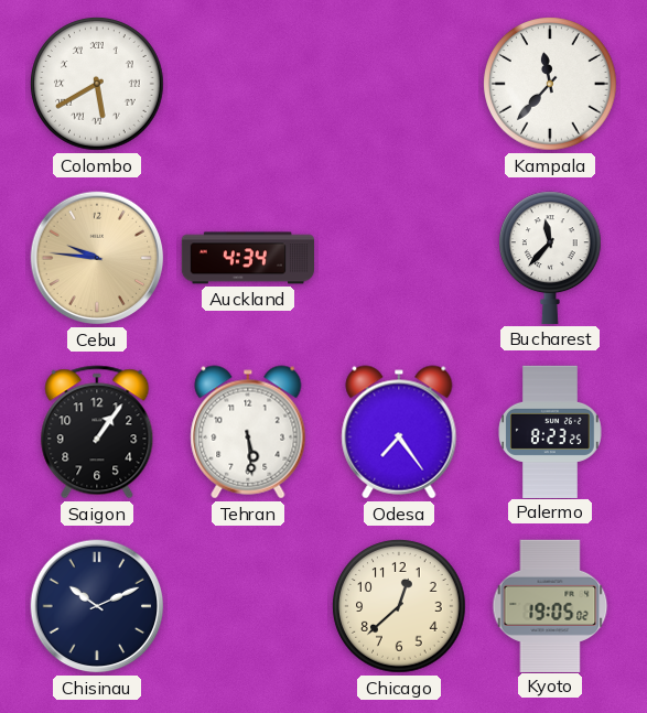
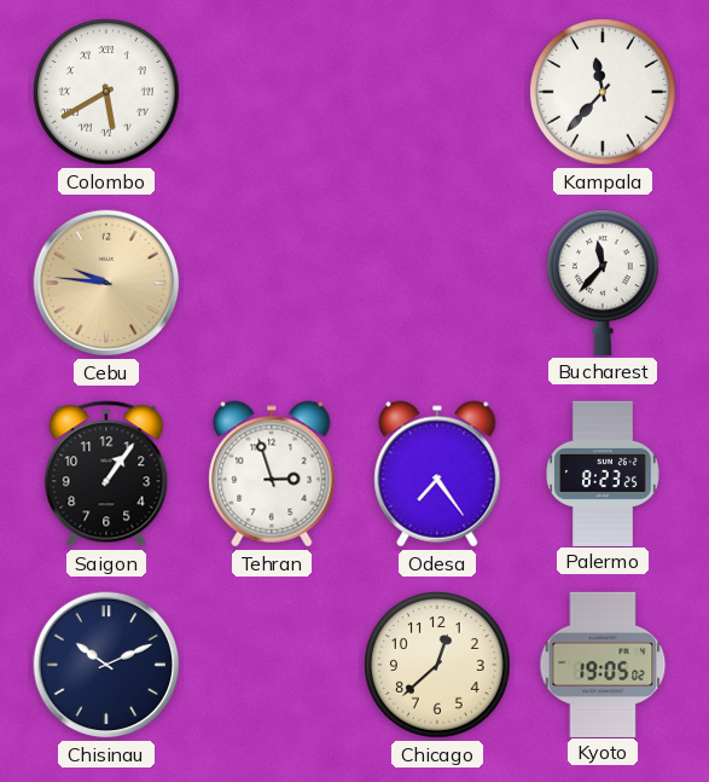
Auckland: 4:34 -> none (247, 258)
Tehran: 5:29 -> 2:57 (272, 474)
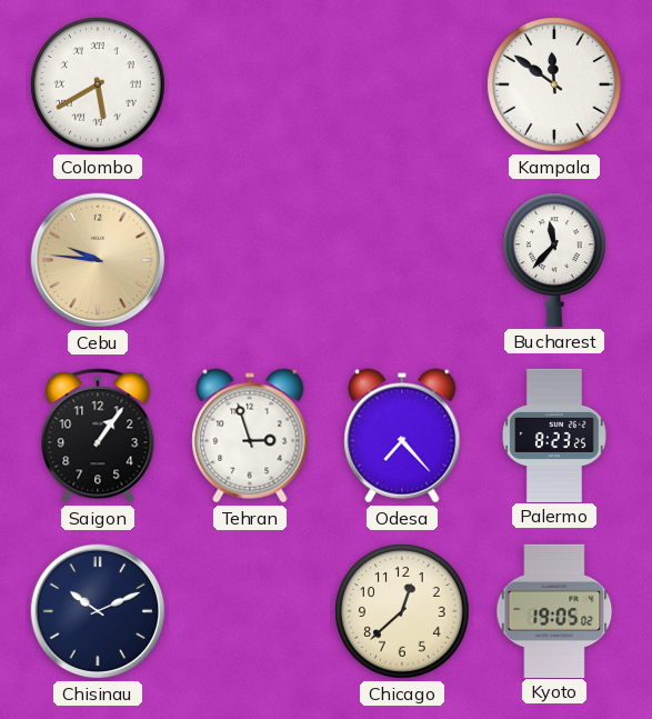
Kampala: 11:37 -> 11:51 (554, 84)
Odesa: 7:24 -> 7:23 (402, 436)
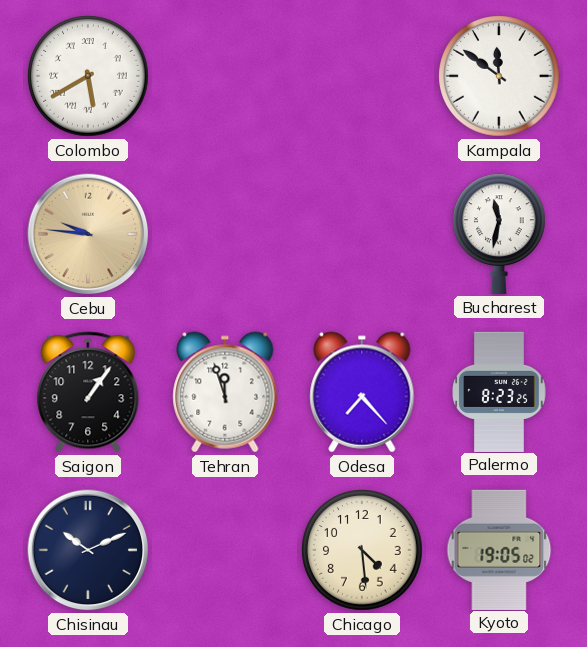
Bucharest: 11:37 -> 11:32 (500, 234)
Tehran: 2:57 -> 11:57 (225, 392)
Chicago: 12:38 -> 4:29 (362, 550)
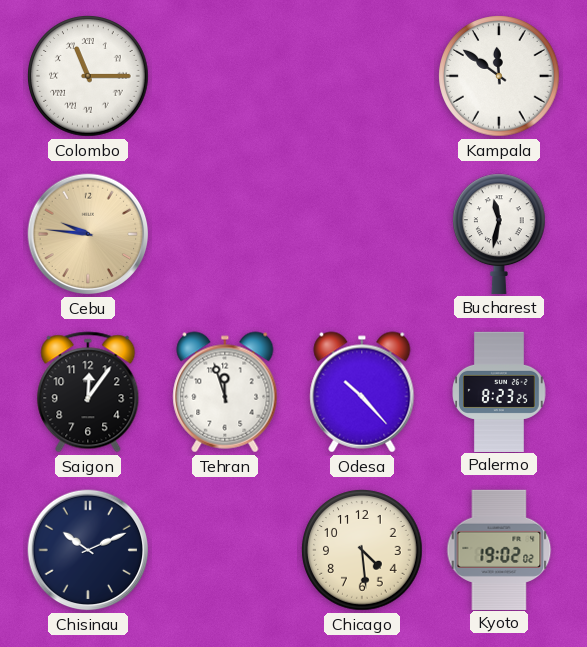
Colombo: 5:40 -> 11:15 (88, 76)
Saigon: 1:06 -> 12:06 (88, 392)
Odesa: 7:23 -> 10:23 (362, 392)
Kyoto: 19:05 -> 19:02 (499, 549)
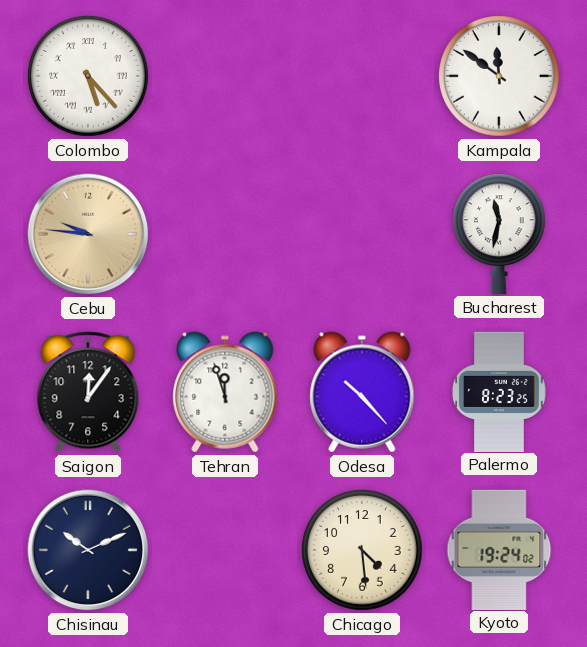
Colombo: 11:15 -> 5:23 (88, 76)
Kyoto: 19:02 -> 19:24 (499, 549)
